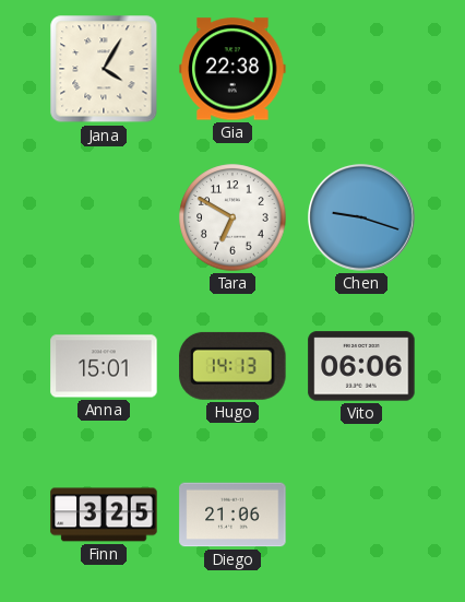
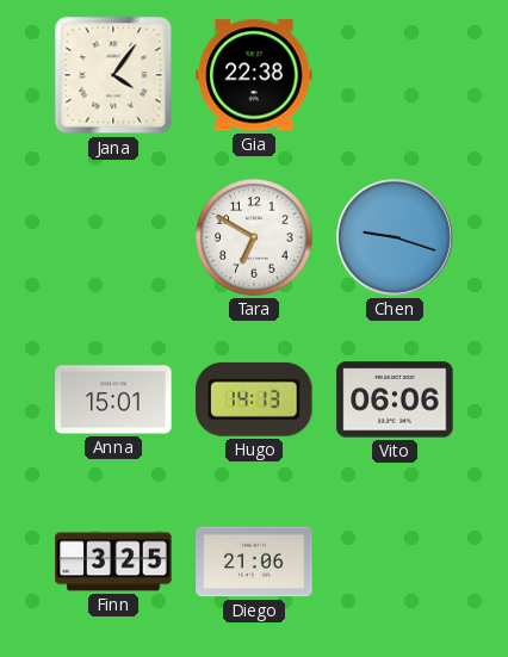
Jana: 4:05 -> 4:06 (113, 75)
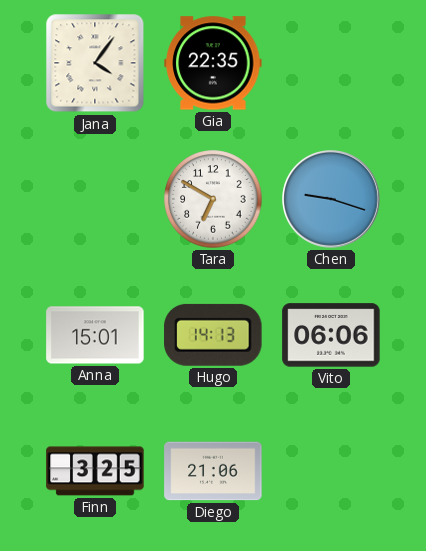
Gia: 22:38 -> 22:35 (213, 63)
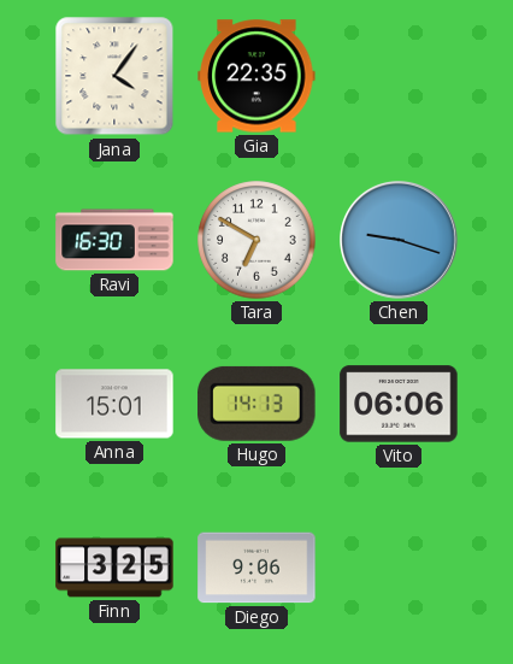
Ravi: none -> 16:30 (114, 240)
Diego: 21:06 -> 9:06 (256, 568)
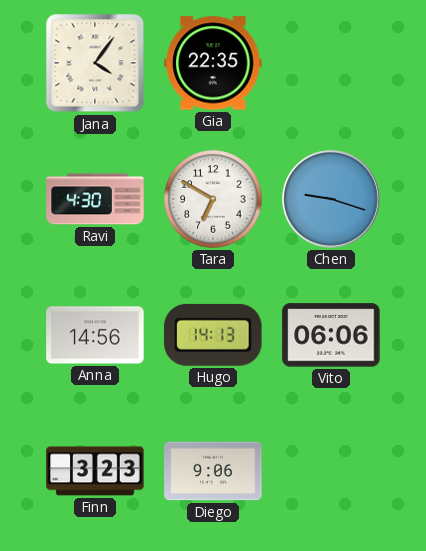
Ravi: 16:30 -> 4:30 (95, 199)
Anna: 15:01 -> 14:56 (95, 335)
Finn: 3:25 -> 3:23 (95, 471)
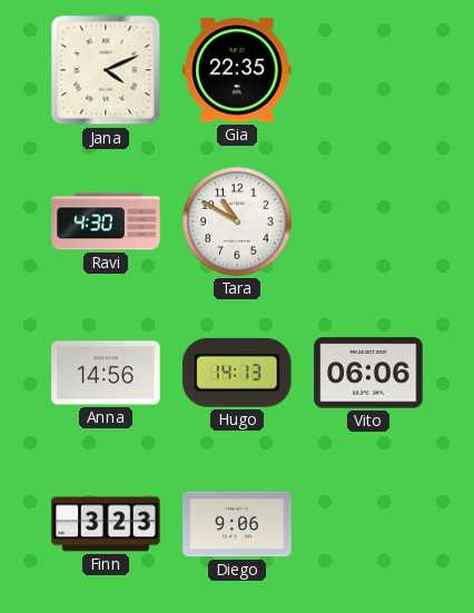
Jana: 4:06 -> 4:11 (106, 70)
Tara: 6:50 -> 10:50 (237, 221)
Chen: 9:18 -> none (332, 200)
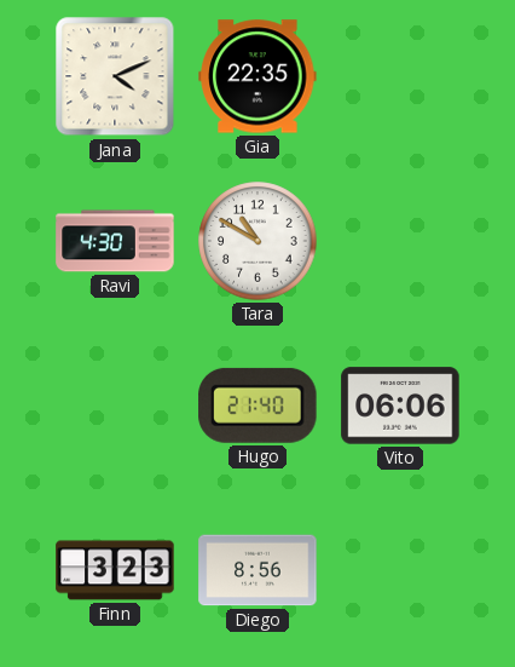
Anna: 14:56 -> none (106, 373)
Hugo: 14:13 -> 21:40 (257, 406)
Diego: 9:06 -> 8:56 (257, 570)
